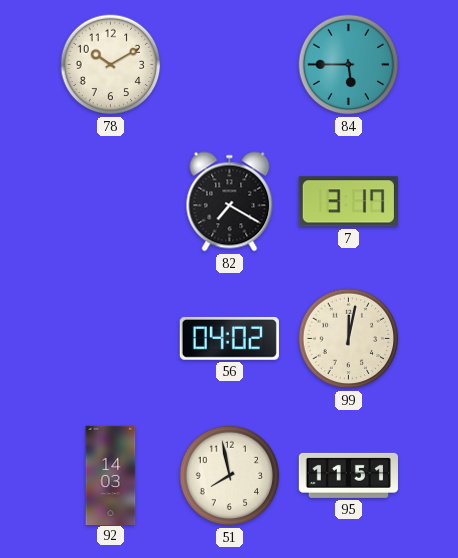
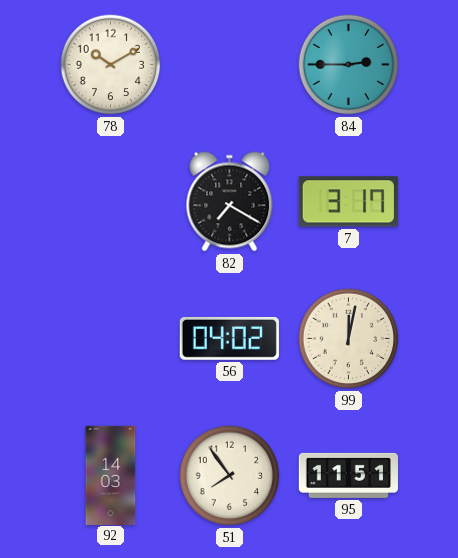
84: 5:45 -> 2:45 (349, 65)
51: 7:58 -> 7:54 (230, 476)
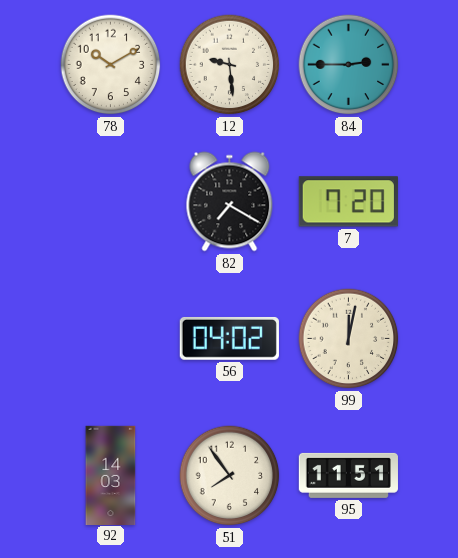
12: none -> 9:29 (230, 65)
7: 3:17 -> 7:20 (348, 202)
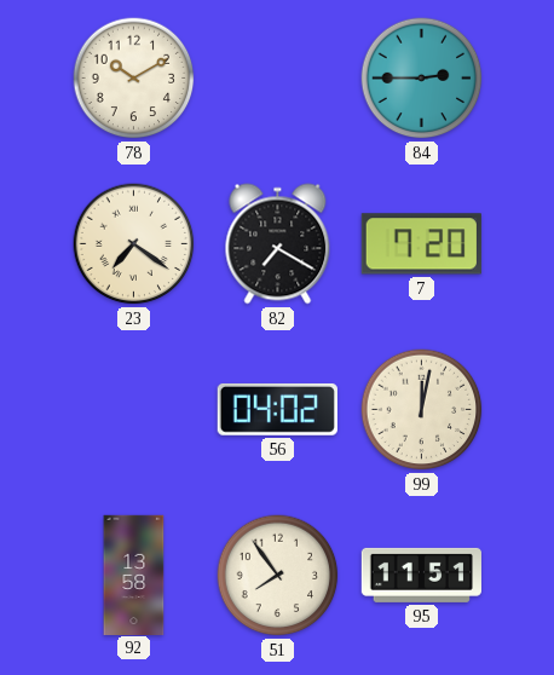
12: 9:29 -> none (230, 65)
23: none -> 7:21 (134, 244)
92: 14:03 -> 13:58 (134, 575)
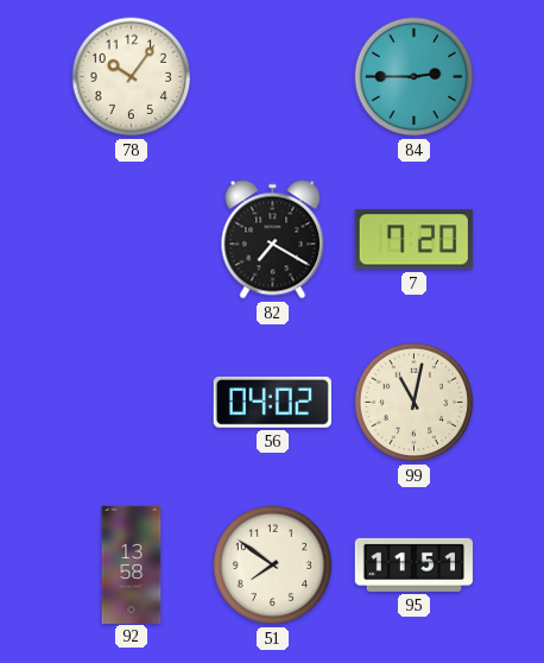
78: 10:10 -> 10:06 (132, 77)
23: 7:21 -> none (134, 244)
99: 12:02 -> 11:02 (415, 403)
51: 7:54 -> 7:51 (273, 566)
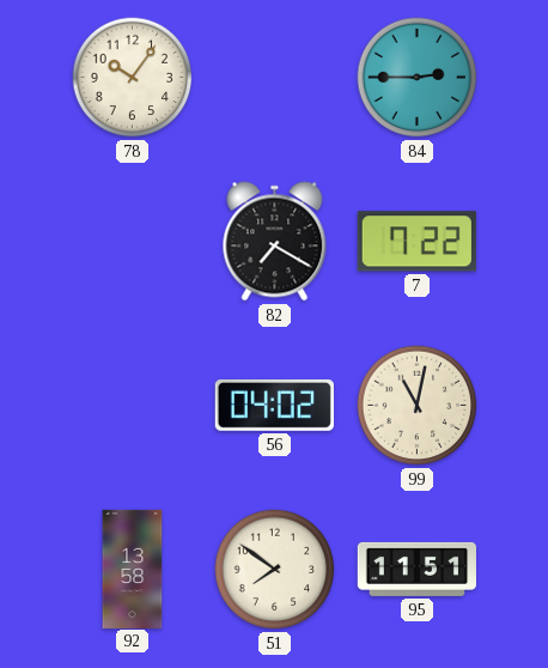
7: 7:20 -> 7:22 (416, 242)
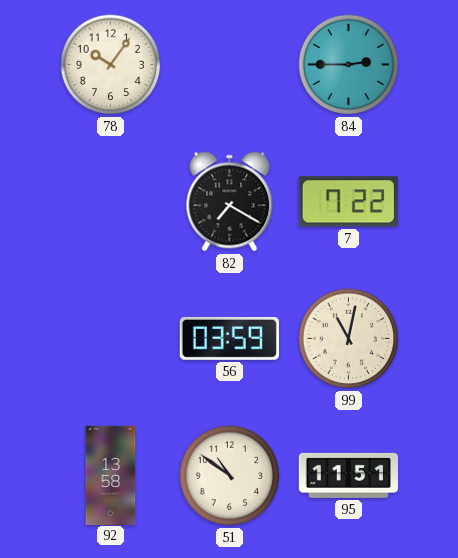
56: 04:02 -> 03:59 (229, 338)
51: 7:51 -> 10:51 (230, 476)
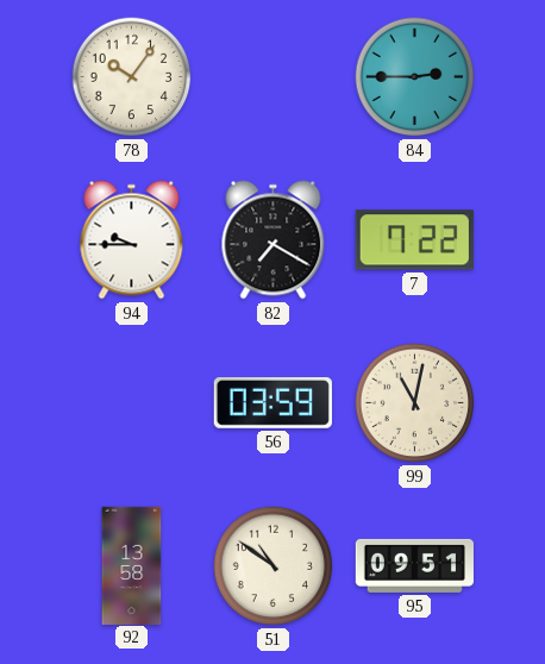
94: none -> 9:45 (132, 240)
95: 11:51 -> 09:51 (414, 565)
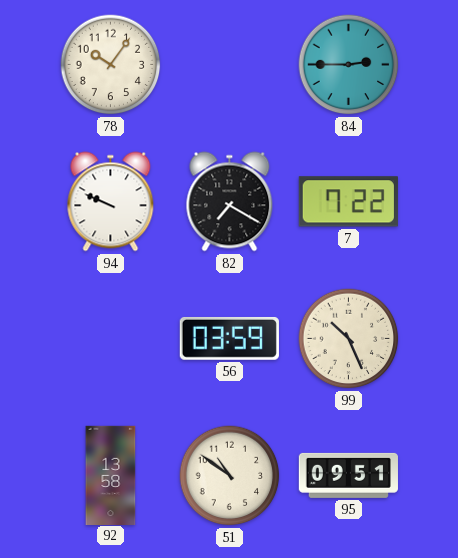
94: 9:45 -> 9:49 (111, 202)
99: 11:02 -> 10:26 (349, 339)
